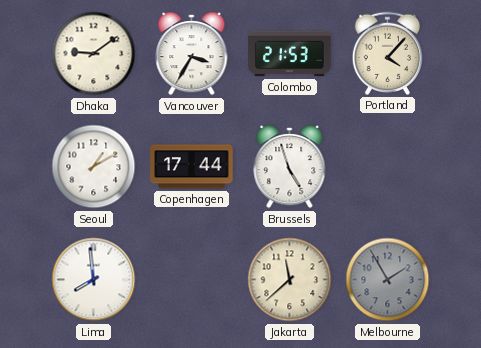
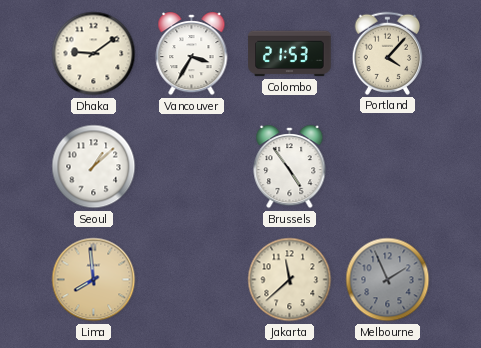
Seoul: 1:10 -> 1:08 (94, 167)
Copenhagen: 17:44 -> none (192, 167)
Brussels: 4:57 -> 4:54 (290, 168)
Lima dial: white -> champagne (94, 280)
Melbourne: 1:55 -> 1:56 (388, 280)
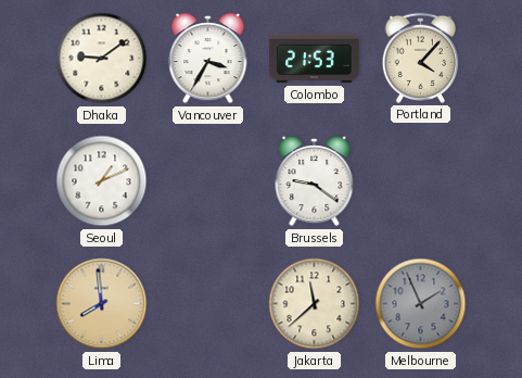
Seoul: 1:08 -> 1:11 (102, 181)
Brussels: 4:54 -> 9:21 (315, 182)
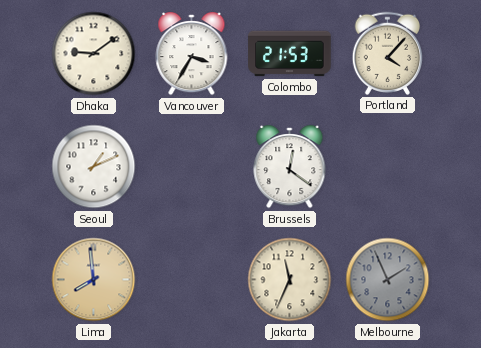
Brussels: 9:21 -> 12:21 (290, 168)
Jakarta: 11:38 -> 11:34 (290, 280)
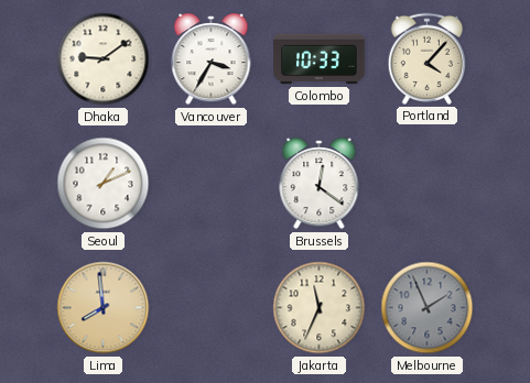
Colombo: 21:53 -> 10:33 (320, 59)
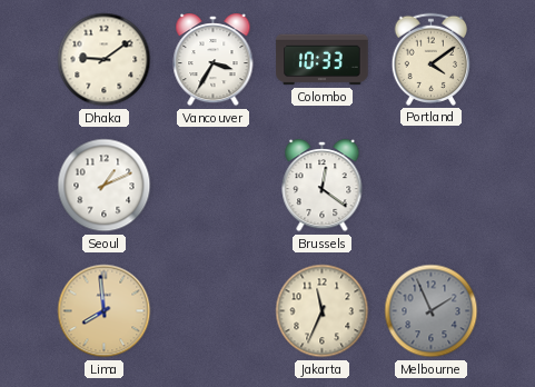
Portland: 4:07 -> 4:09 (430, 59)
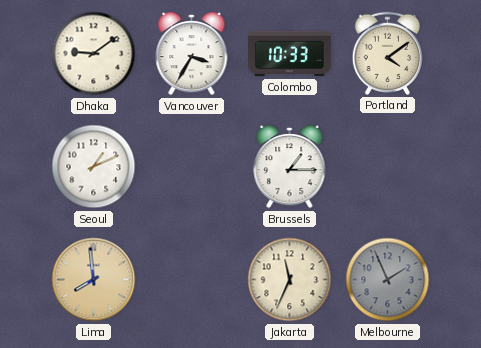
Brussels: 12:21 -> 1:15 (290, 168)
